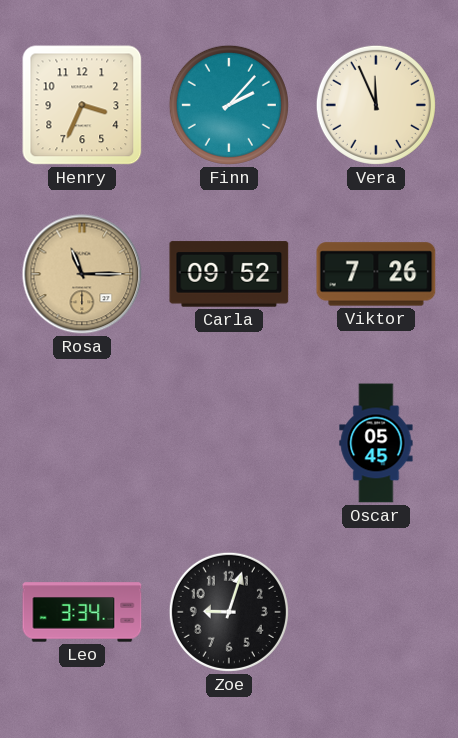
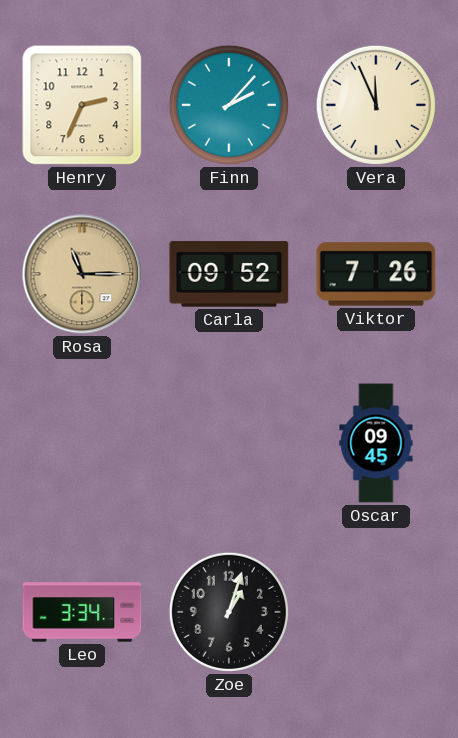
Henry: 3:34 -> 2:34 (82, 105)
Oscar: 05:45 -> 09:45 (376, 443)
Zoe: 9:03 -> 1:03 (229, 612)
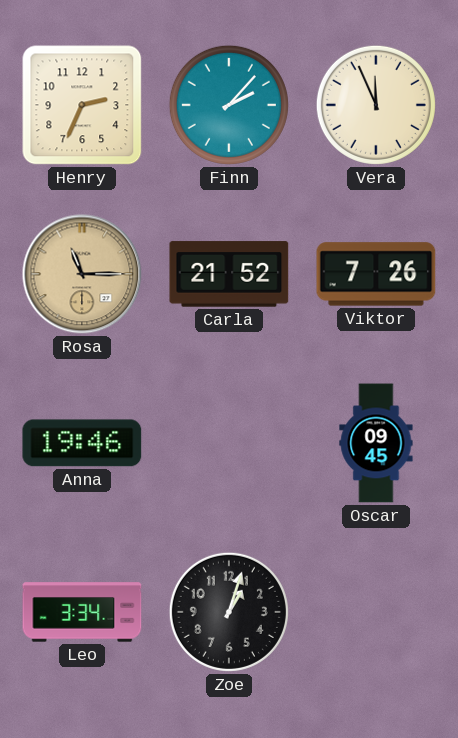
Carla: 09:52 -> 21:52 (229, 274)
Anna: none -> 19:46 (82, 443)
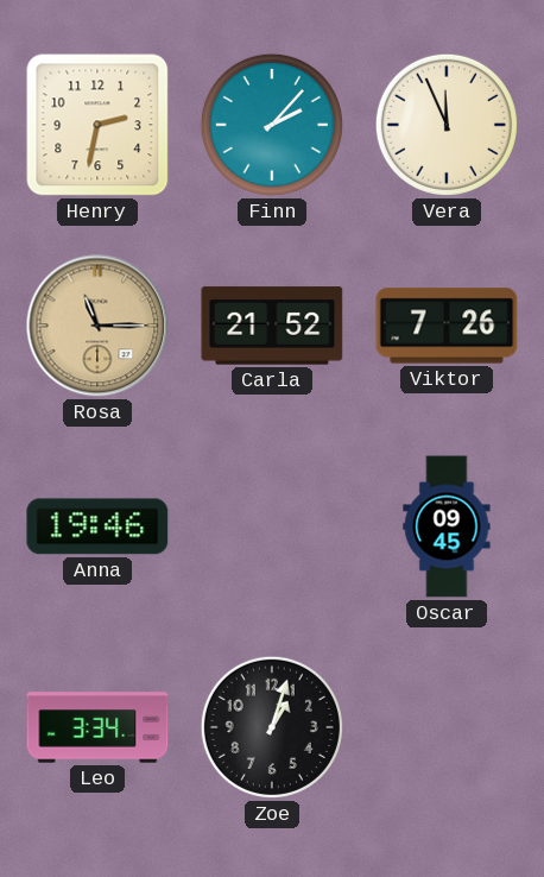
Henry: 2:34 -> 2:32 (97, 125)
